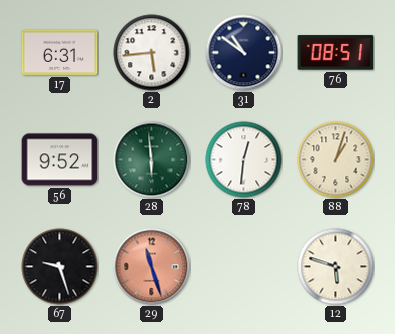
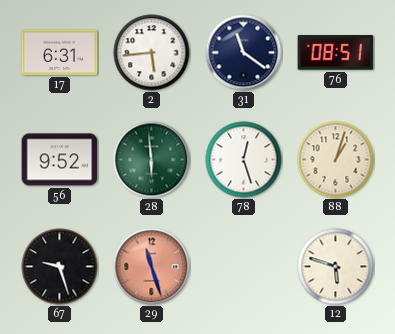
31: 10:51 -> 11:21 (244, 53)
78: 12:31 -> 12:27 (244, 160)
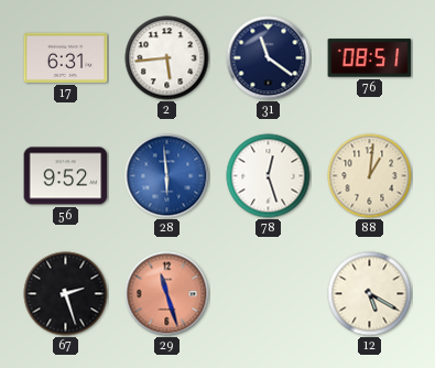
28 dial: green -> blue (167, 176)
88: 1:03 -> 1:01 (370, 176)
67: 9:27 -> 2:27 (66, 294)
12: 5:48 -> 5:20 (370, 294)
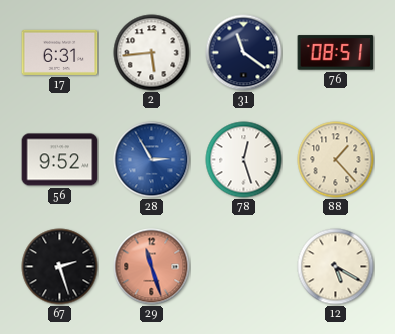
28: 5:59 -> 2:55 (152, 160)
88: 1:01 -> 1:23 (336, 160)
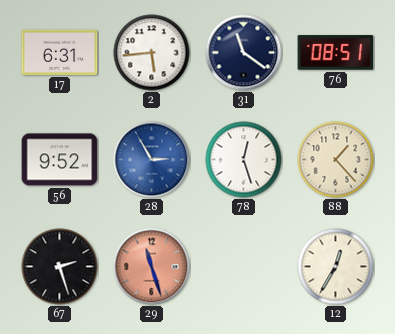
12: 5:20 -> 12:35 (336, 267)
